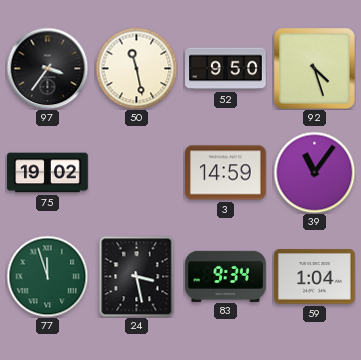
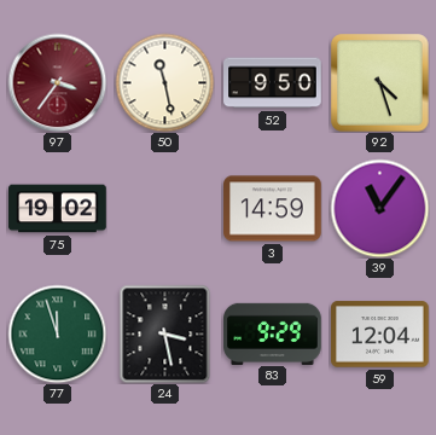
97 dial: black -> burgundy (57, 82)
83: 9:34 -> 9:29 (273, 333)
59: 1:04 -> 12:04 (380, 335)
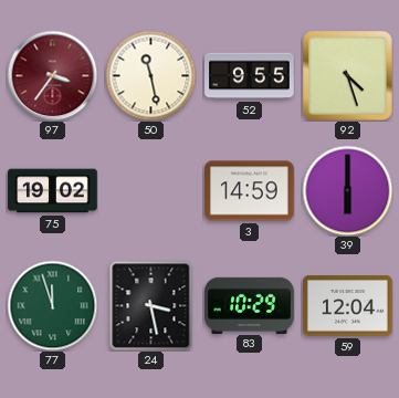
52: 9:50 -> 9:55 (250, 76)
39: 11:06 -> 6:00 (347, 190)
83: 9:29 -> 10:29 (250, 305)
